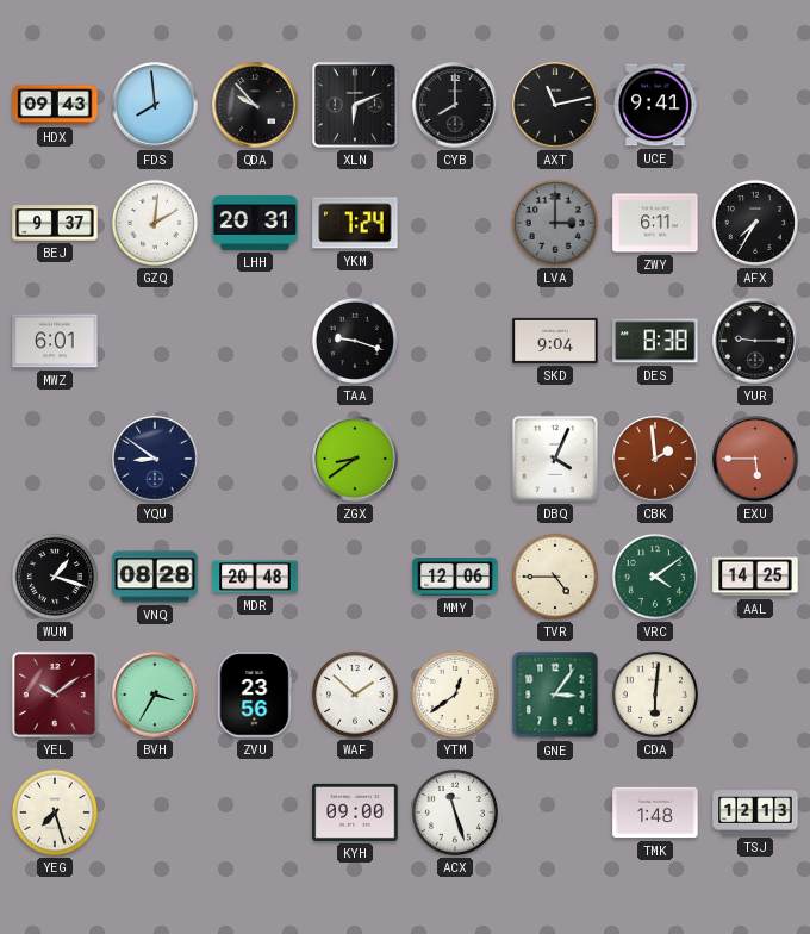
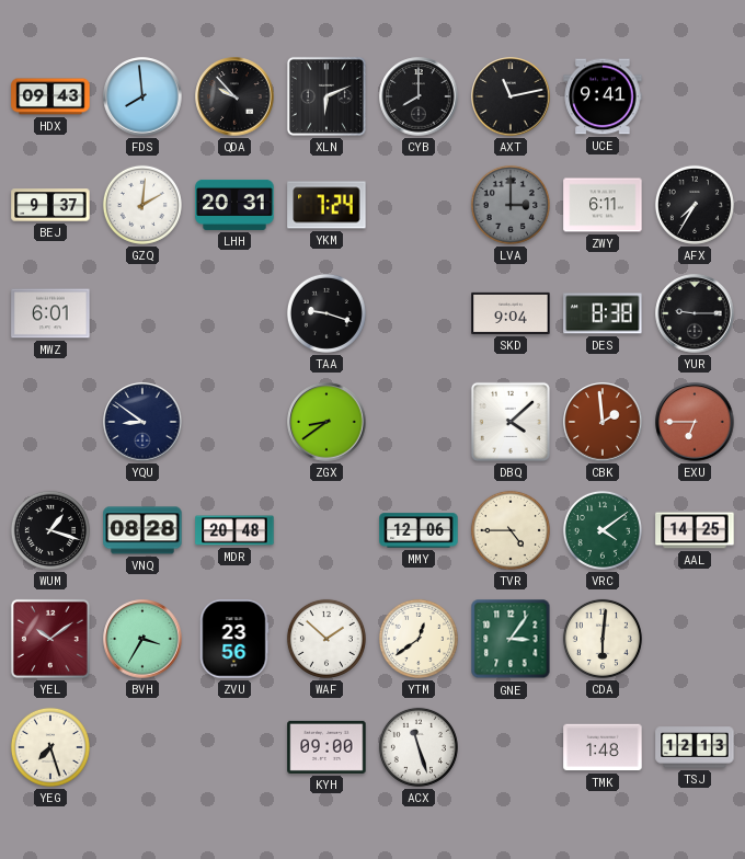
DBQ: 4:04 -> 4:08 (511, 422)
EXU: 5:45 -> 6:45 (695, 422)
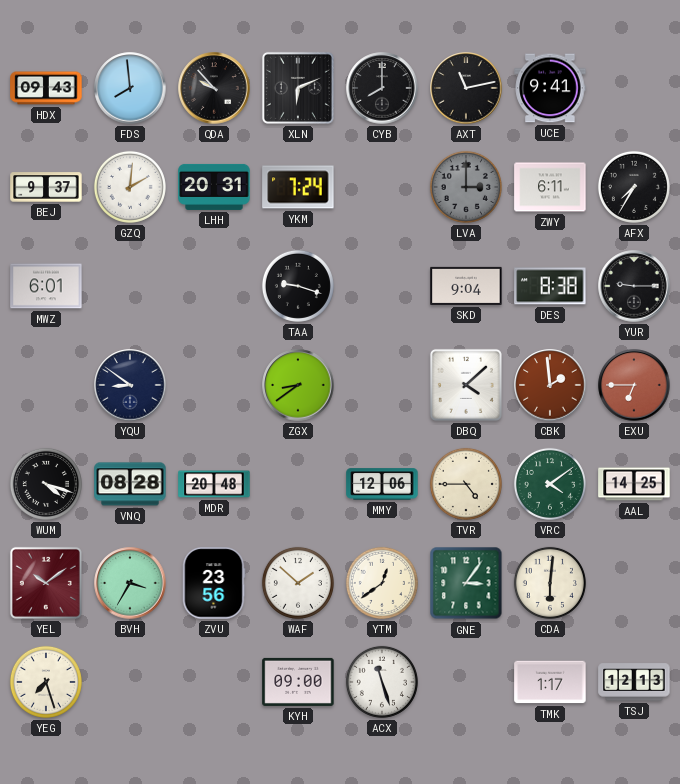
WUM: 1:18 -> 4:18 (46, 484)
TMK: 1:48 -> 1:17 (550, 682)
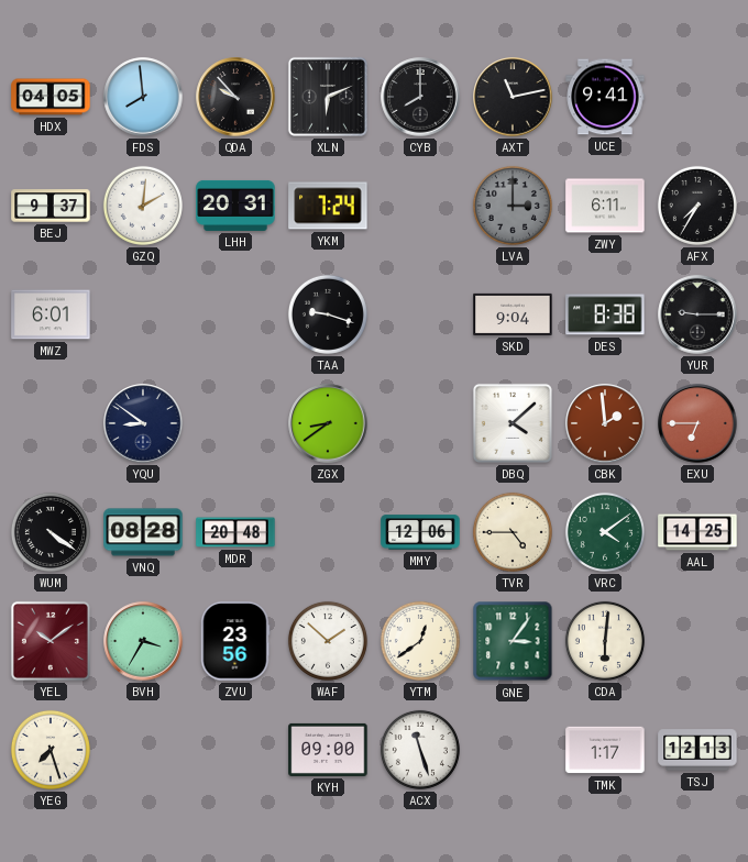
HDX: 09:43 -> 04:05 (51, 97)
WUM: 4:18 -> 4:21 (51, 532)
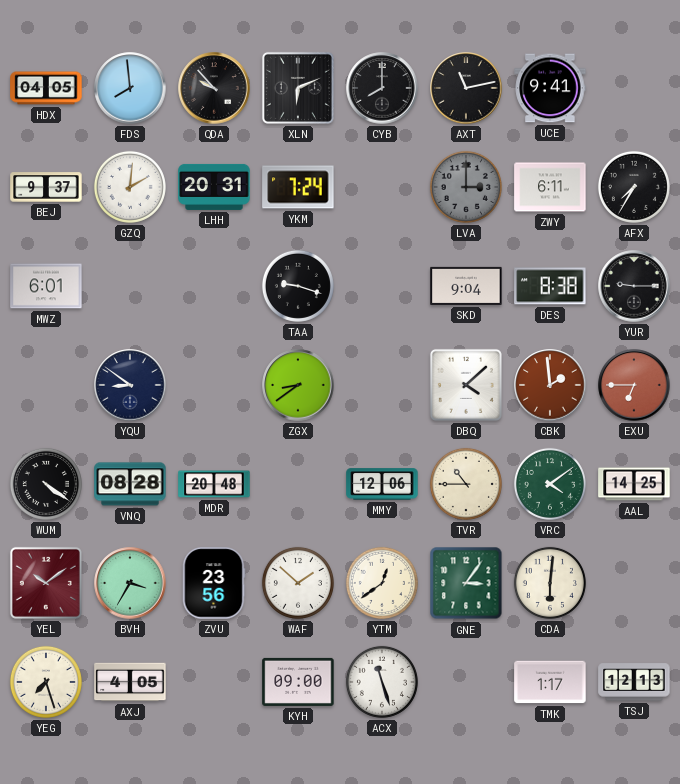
TVR: 4:45 -> 10:45 (466, 484)
AXJ: none -> 4:05 (130, 682)
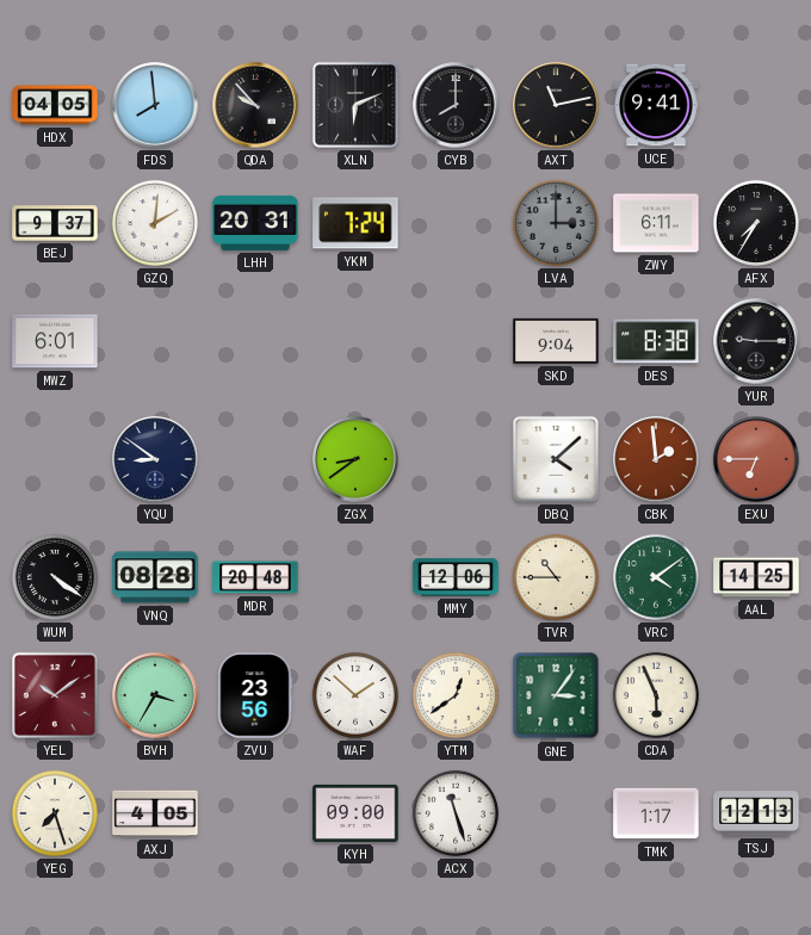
TAA: 9:18 -> none (298, 286)
CDA: 6:01 -> 5:56 (656, 695)
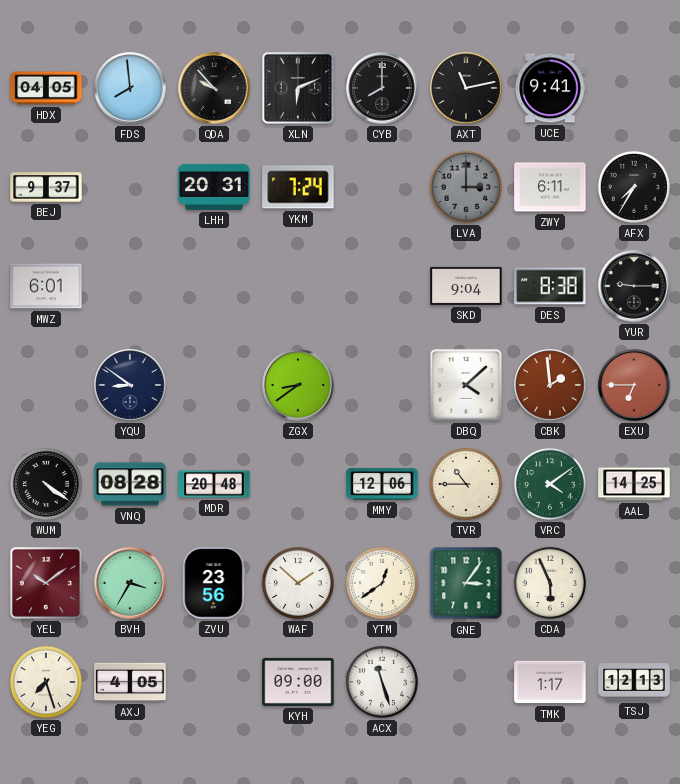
GZQ: 2:01 -> none (155, 223)
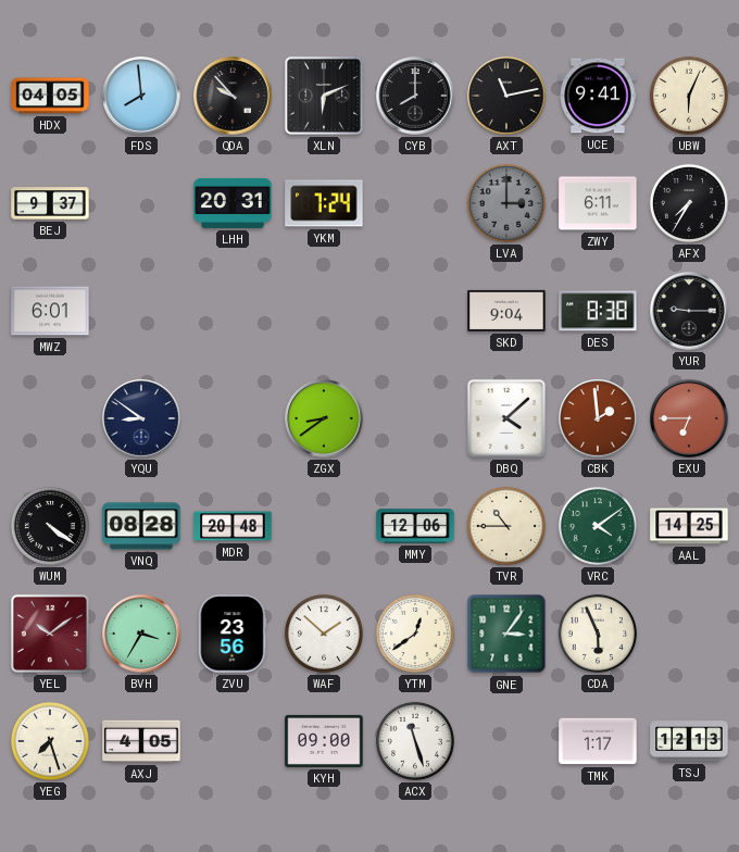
UBW: none -> 6:04 (689, 96)
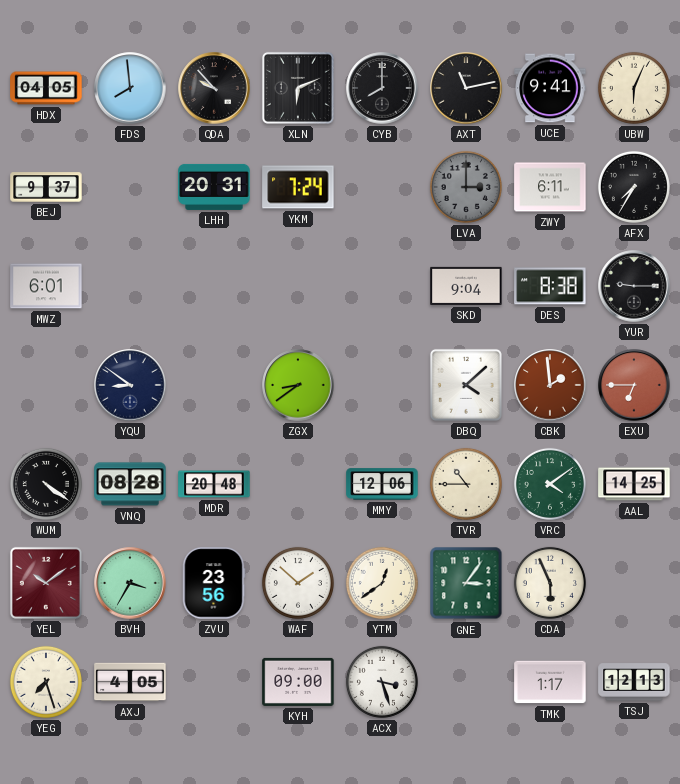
ACX: 11:27 -> 3:27 (382, 682)
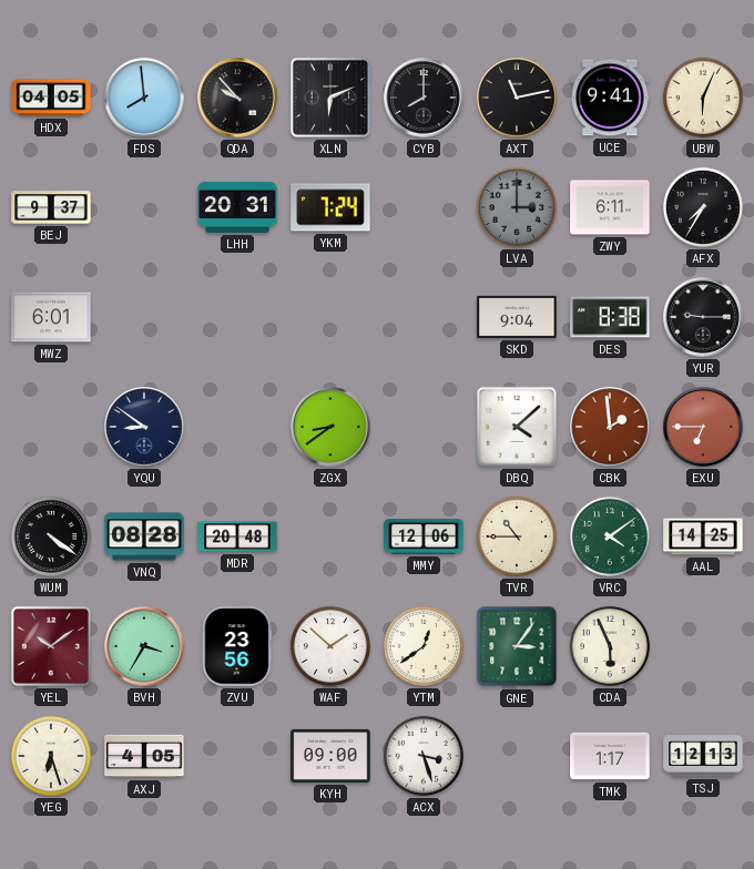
YEG: 7:27 -> 6:27 (51, 756)
